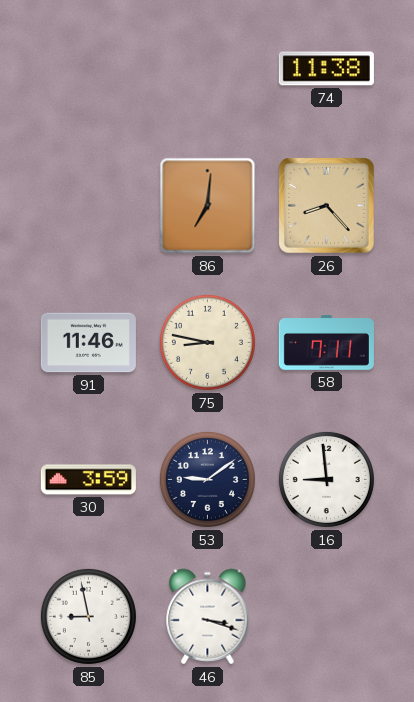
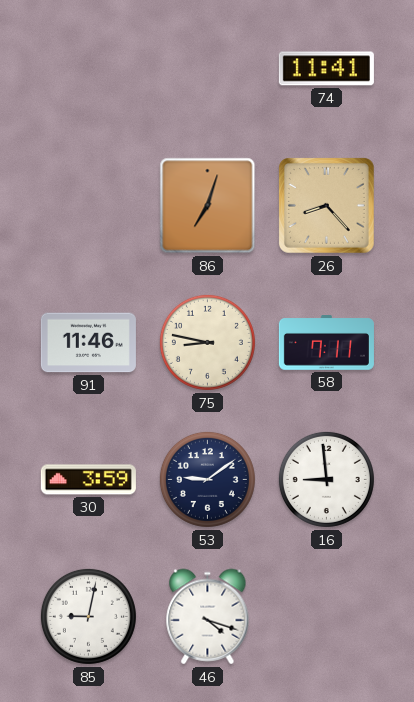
74: 11:38 -> 11:41 (326, 69)
86: 7:01 -> 7:03 (208, 206)
85: 8:58 -> 9:02 (88, 616)
46: 3:18 -> 4:18 (208, 617)
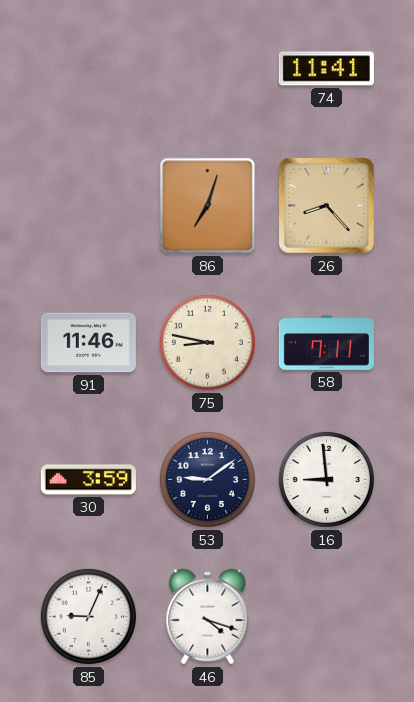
85: 9:02 -> 9:04 (88, 616)
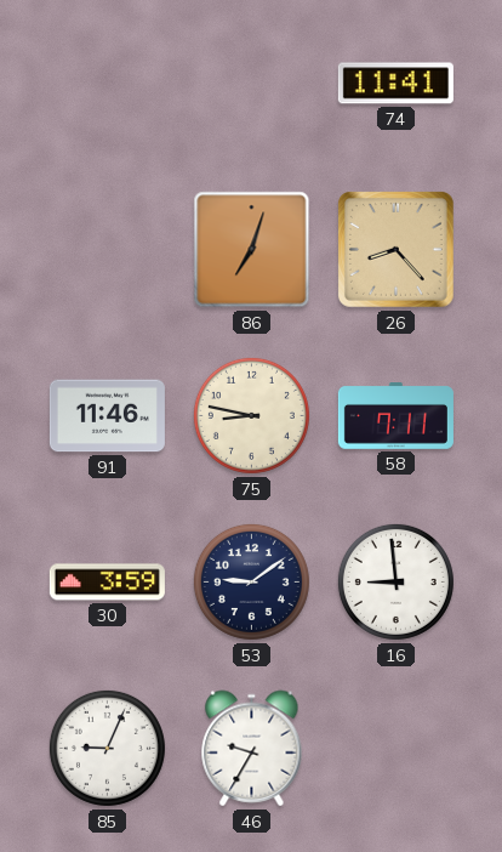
46: 4:18 -> 9:35 (252, 749)
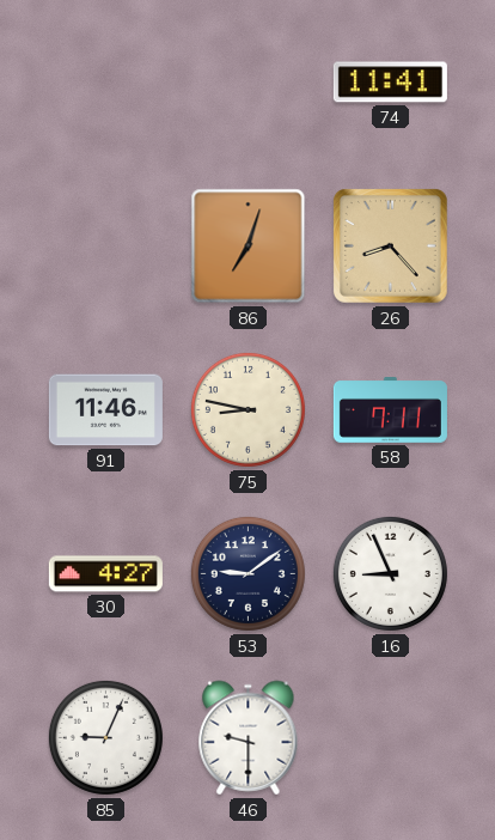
30: 3:59 -> 4:27 (105, 574)
16: 8:59 -> 8:56 (390, 573)
46: 9:35 -> 9:30 (249, 738)
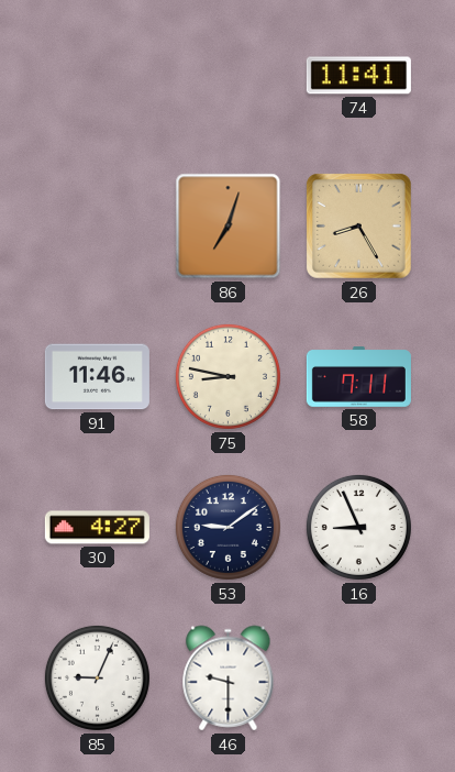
26: 8:23 -> 8:25 (358, 225)
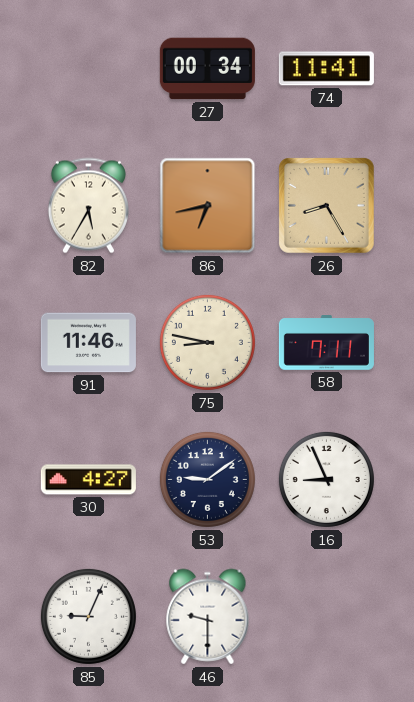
27: none -> 00:34 (207, 69)
82: none -> 5:35 (88, 206)
86: 7:03 -> 6:43 (208, 206)
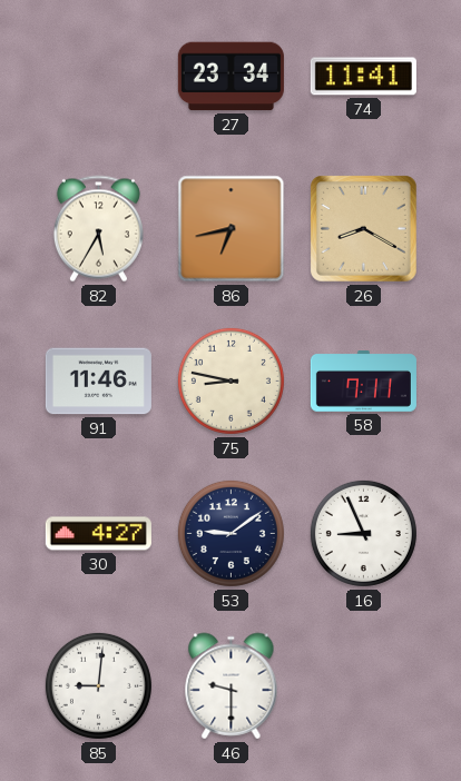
27: 00:34 -> 23:34 (230, 77)
26: 8:25 -> 8:20 (363, 228)
85: 9:04 -> 9:01 (98, 685)
